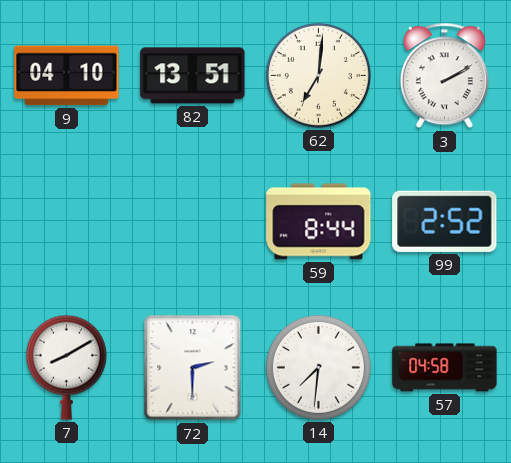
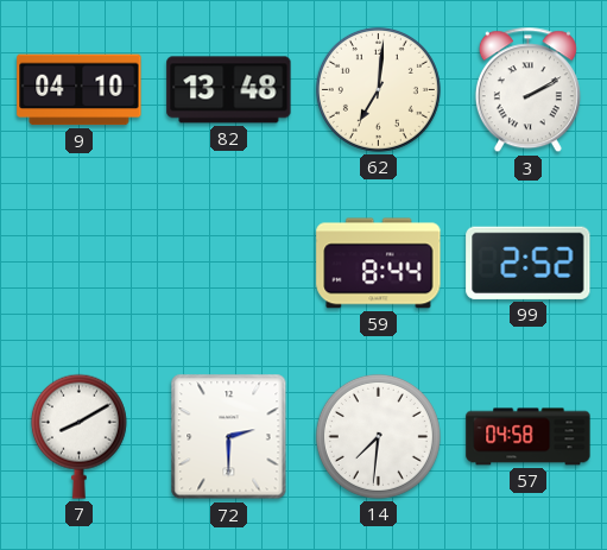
82: 13:51 -> 13:48 (229, 90)
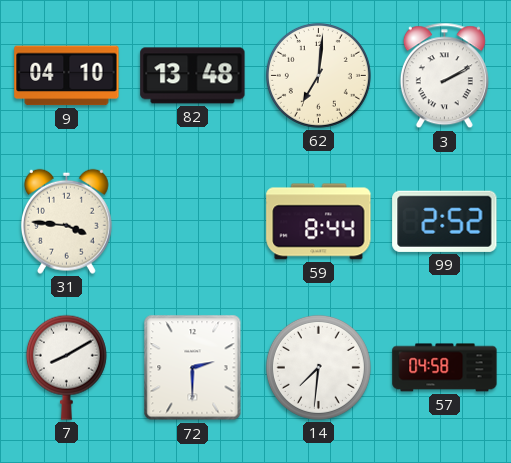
31: none -> 3:46 (66, 221)
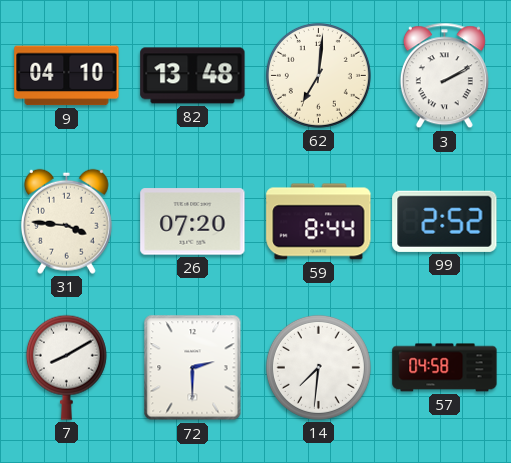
26: none -> 07:20 (193, 222)
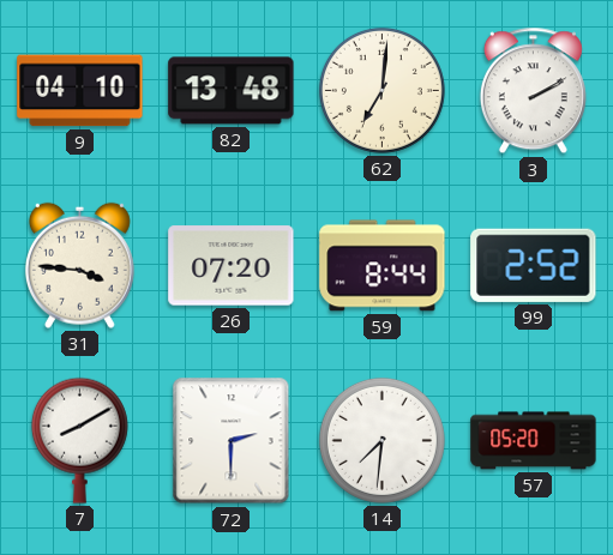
57: 04:58 -> 05:20 (534, 441)
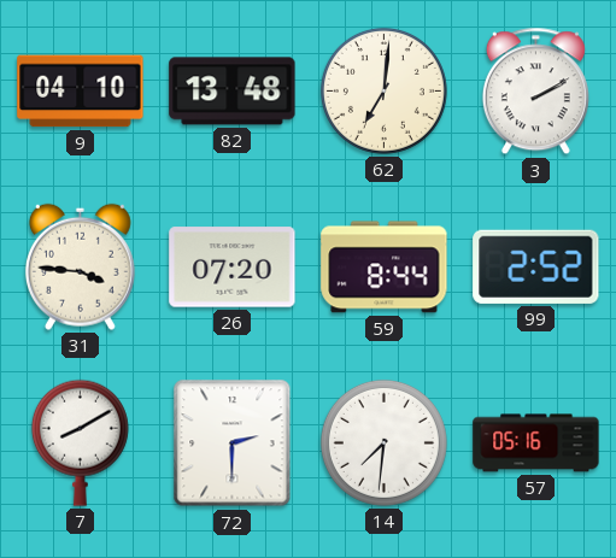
57: 05:20 -> 05:16 (536, 444)
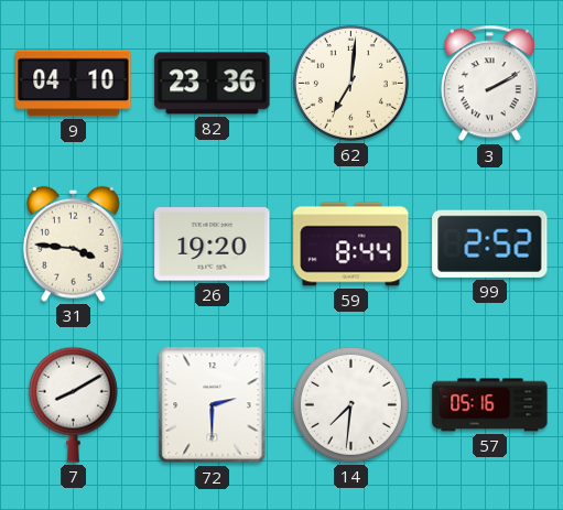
82: 13:48 -> 23:36 (213, 84)
26: 07:20 -> 19:20 (213, 245)
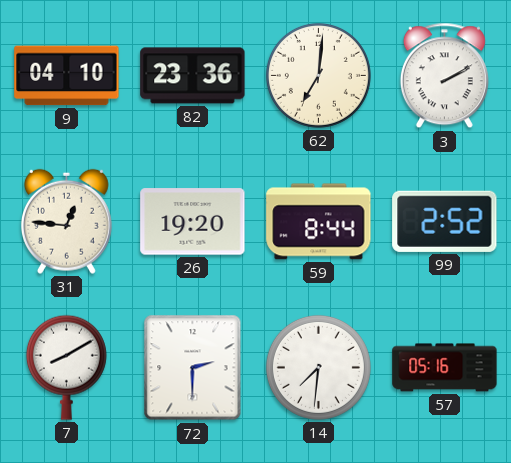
31: 3:46 -> 12:46 (66, 221)
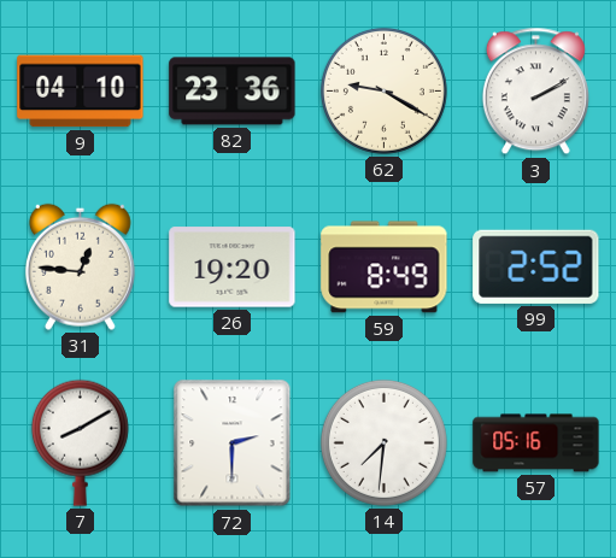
62: 7:01 -> 9:20 (383, 90)
59: 8:44 -> 8:49 (385, 268)
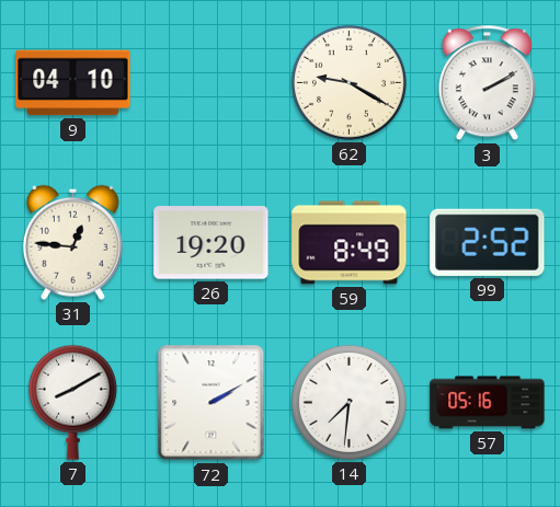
82: 23:36 -> none (233, 92)
72: 2:30 -> 2:10 (212, 403)
